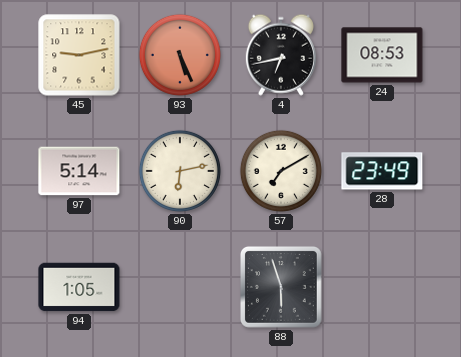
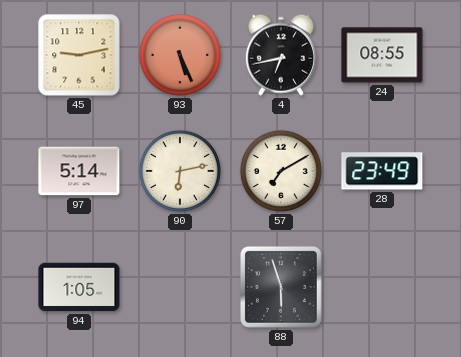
24: 08:53 -> 08:55 (382, 55)
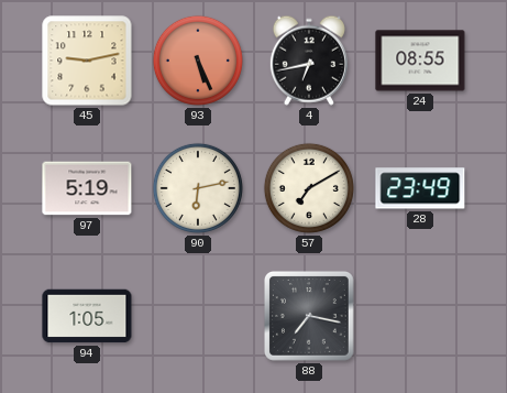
97: 5:14 -> 5:19 (87, 188)
88: 5:57 -> 7:17 (309, 316)
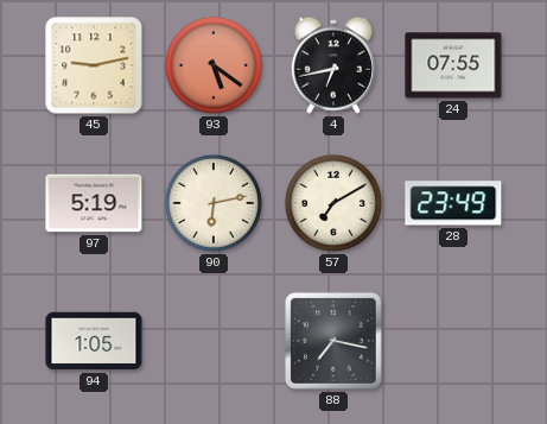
93: 5:26 -> 5:21 (214, 65)
24: 08:55 -> 07:55 (453, 65)
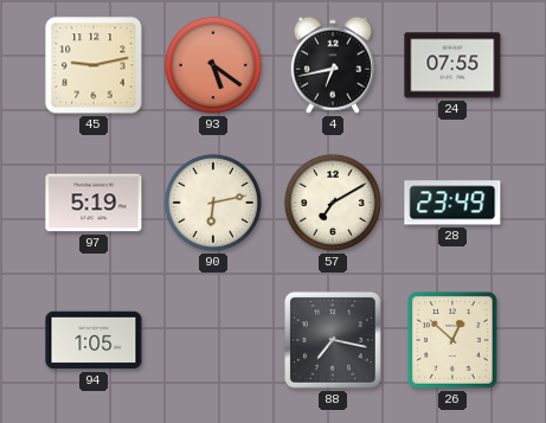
26: none -> 12:52 (454, 341)
